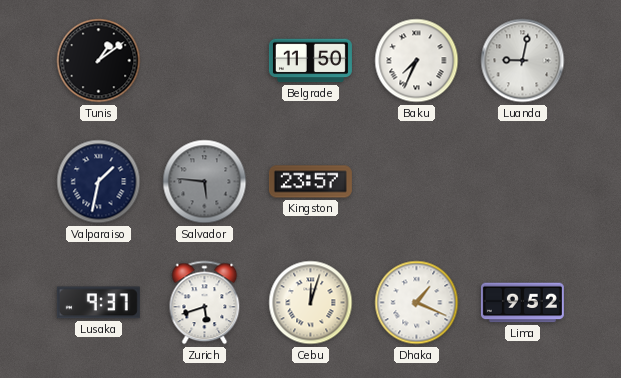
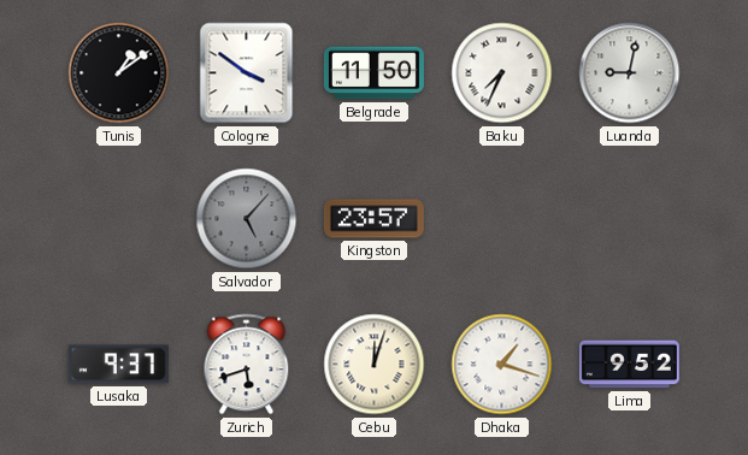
Cologne: none -> 3:51 (247, 73)
Valparaiso: 1:32 -> none (99, 182)
Salvador: 5:46 -> 5:07 (247, 219)
Dhaka: 1:19 -> 1:18 (502, 365)
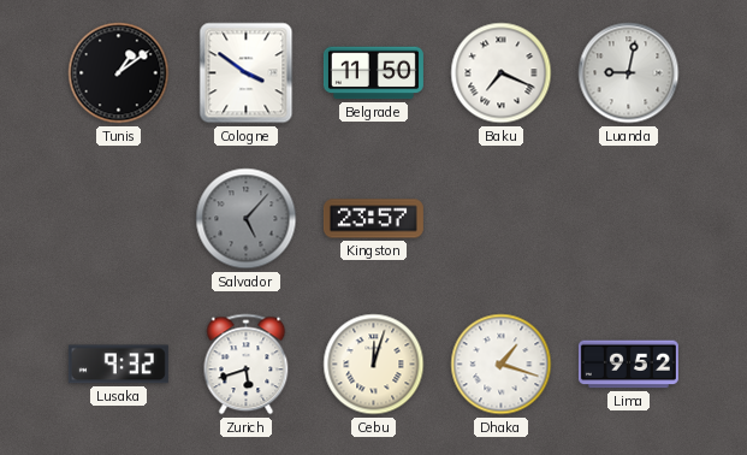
Baku: 7:34 -> 7:19 (502, 73)
Lusaka: 9:37 -> 9:32 (118, 365)
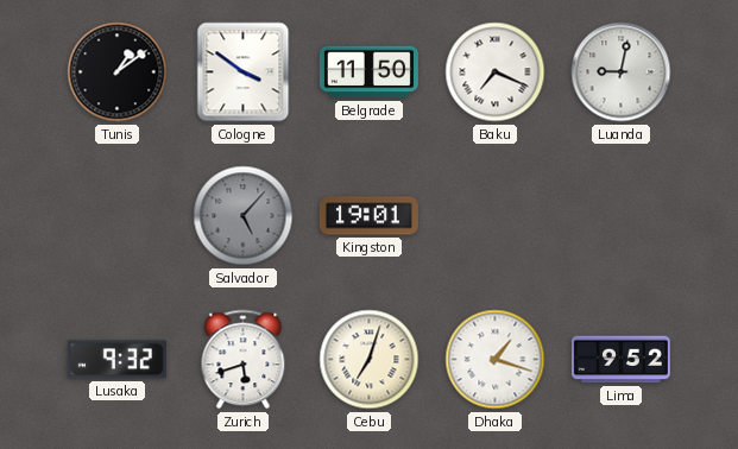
Kingston: 23:57 -> 19:01 (368, 216)
Cebu: 12:03 -> 7:03 (370, 360)
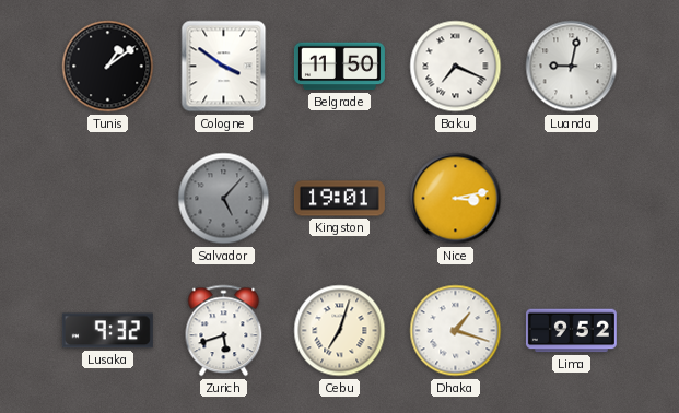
Nice: none -> 3:13 (456, 199)
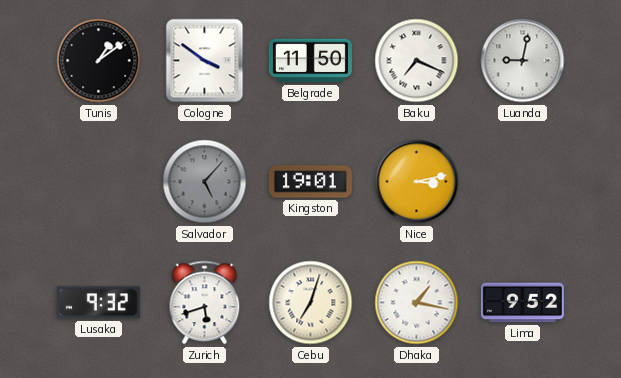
Dhaka: 1:18 -> 1:17 (417, 303)
